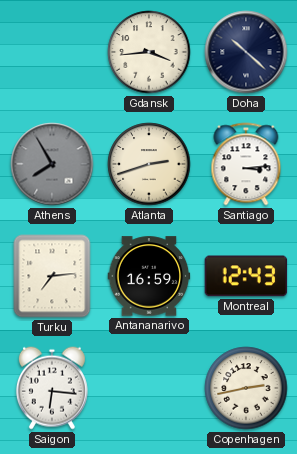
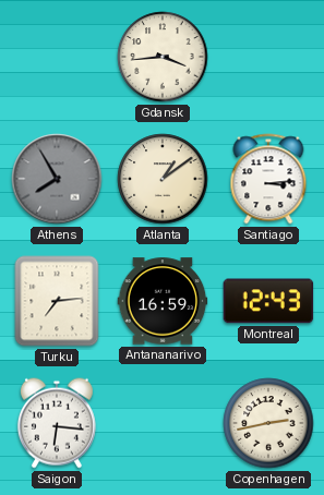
Doha: 10:22 -> none (246, 52)
Atlanta: 2:42 -> 1:09 (163, 179)
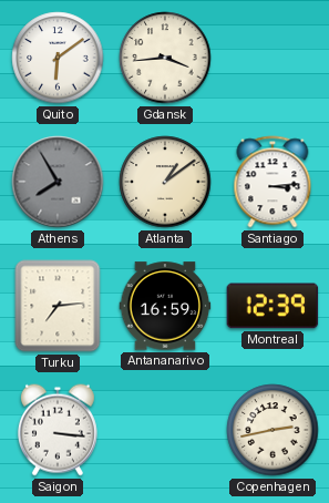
Quito: none -> 6:09 (58, 58)
Montreal: 12:43 -> 12:39 (273, 306)
Saigon: 6:16 -> 3:16 (58, 430)
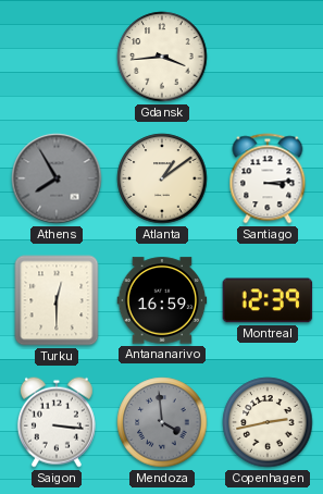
Quito: 6:09 -> none (58, 58)
Turku: 7:14 -> 12:30 (57, 300)
Mendoza: none -> 3:59 (162, 422)
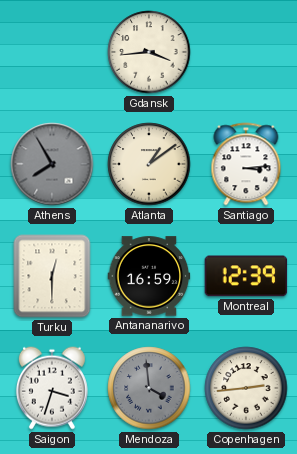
Saigon: 3:16 -> 3:33 (52, 388)
Copenhagen: 2:43 -> 2:44 (246, 388)
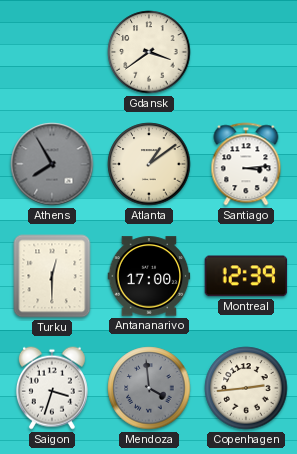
Gdansk: 3:44 -> 3:39 (149, 52)
Antananarivo: 16:59 -> 17:00 (149, 276)
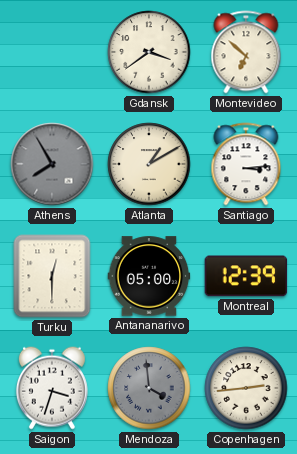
Montevideo: none -> 6:52 (246, 52)
Atlanta: 1:09 -> 1:10 (149, 164)
Antananarivo: 17:00 -> 05:00 (149, 276)
